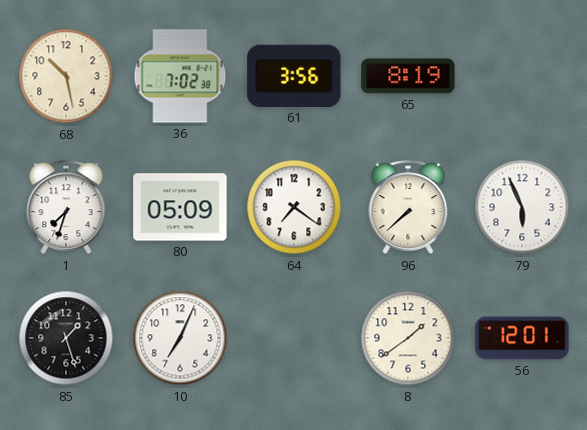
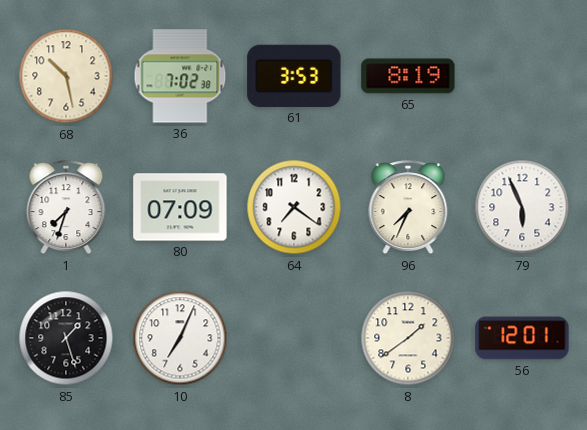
61: 3:56 -> 3:53 (294, 76)
80: 05:09 -> 07:09 (180, 207)
96: 7:38 -> 7:34 (408, 208)
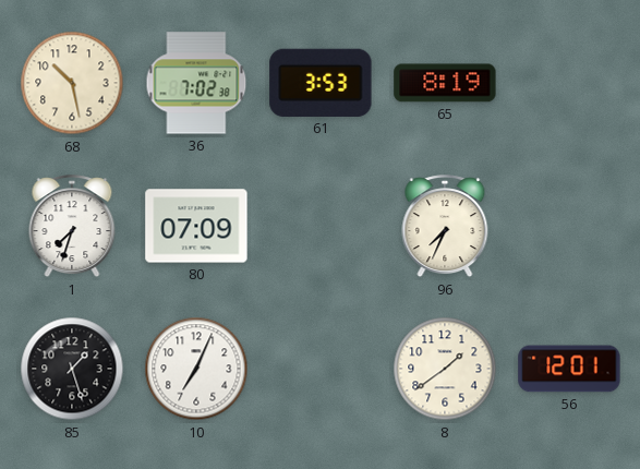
64: 7:21 -> none (294, 207)
79: 5:56 -> none (522, 207)
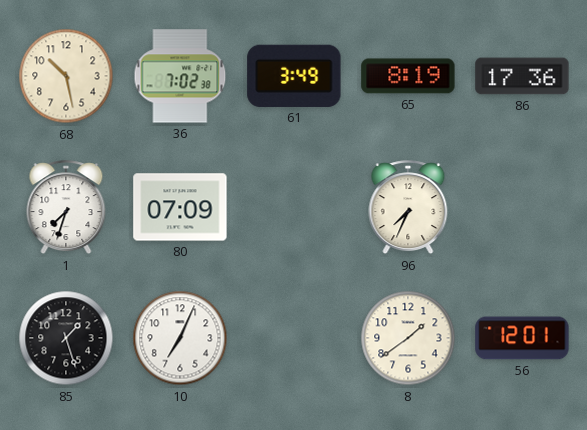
61: 3:53 -> 3:49 (294, 76)
86: none -> 17:36 (522, 76)
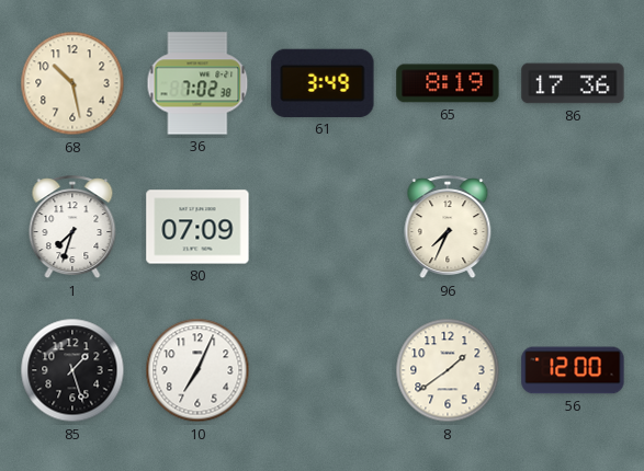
56: 12:01 -> 12:00 (573, 370)
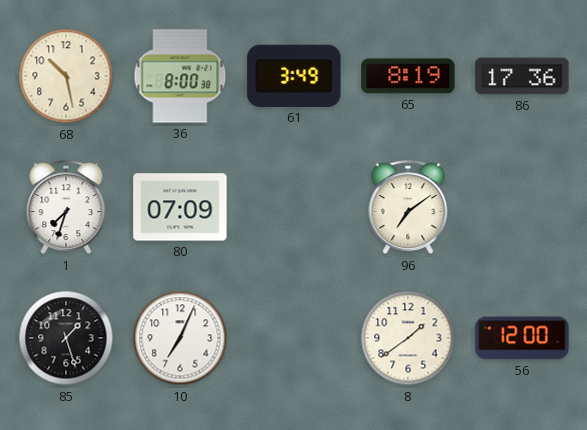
36: 7:02 -> 8:00 (180, 76)
96: 7:34 -> 7:09 (408, 208)
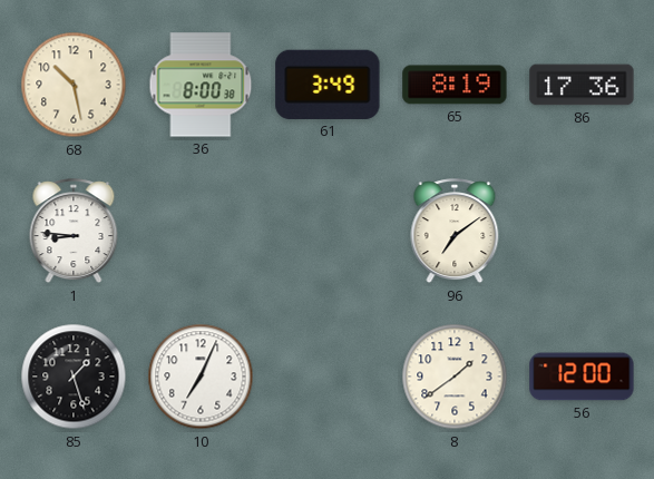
1: 7:33 -> 8:46 (74, 232)
80: 07:09 -> none (180, 207)
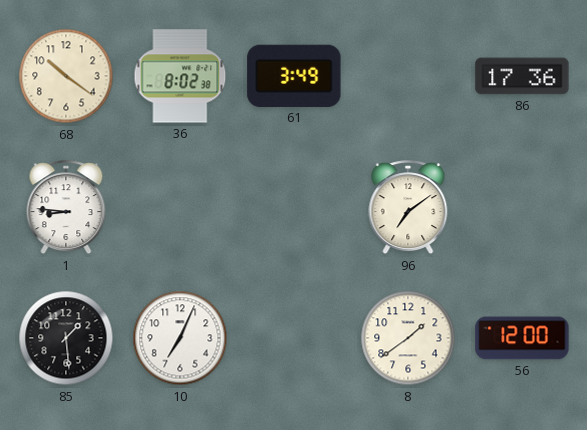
68: 10:28 -> 10:21 (66, 76)
36: 8:00 -> 8:02 (180, 76)
65: 8:19 -> none (455, 85)
85: 1:27 -> 1:29 (66, 338)
